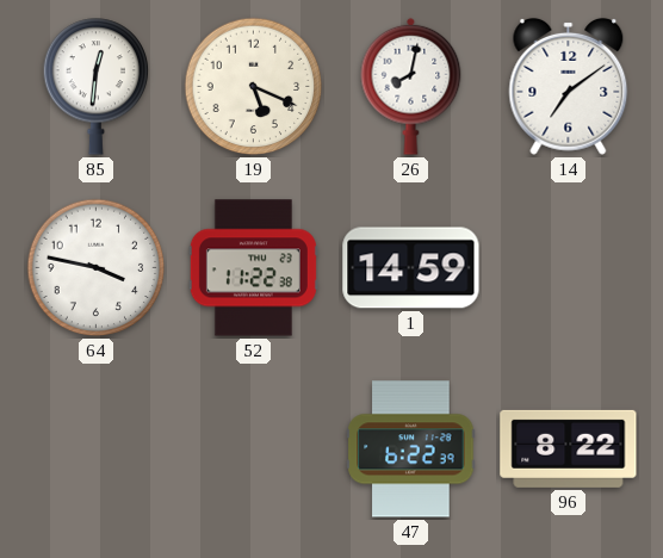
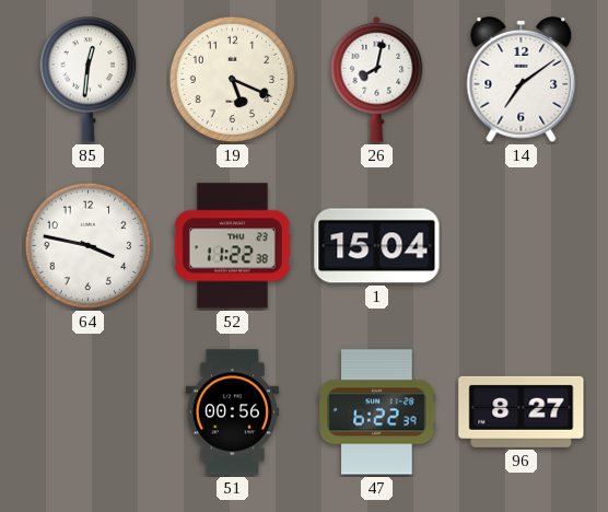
1: 14:59 -> 15:04 (377, 246)
51: none -> 00:56 (232, 412)
96: 8:22 -> 8:27 (522, 411)
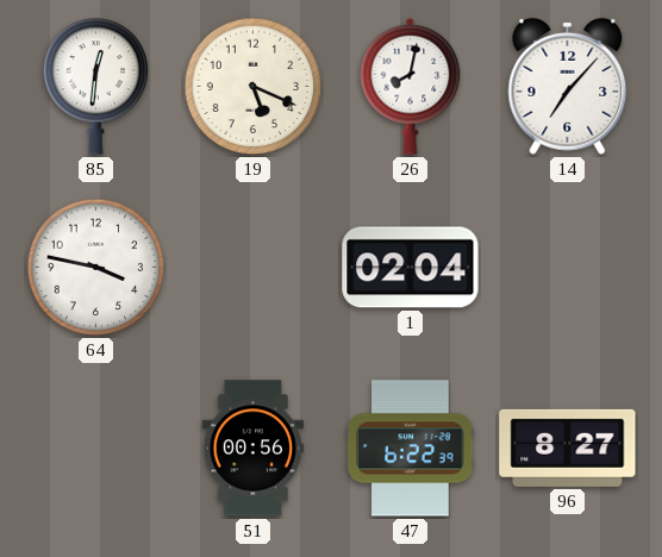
14: 7:09 -> 7:07 (568, 86)
52: 11:22 -> none (232, 246)
1: 15:04 -> 02:04 (411, 268)
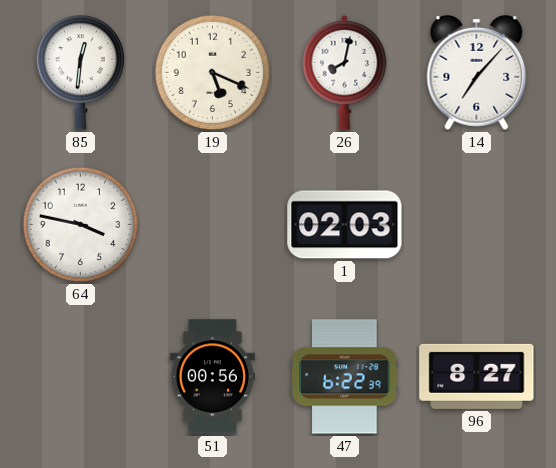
1: 02:04 -> 02:03 (345, 225)
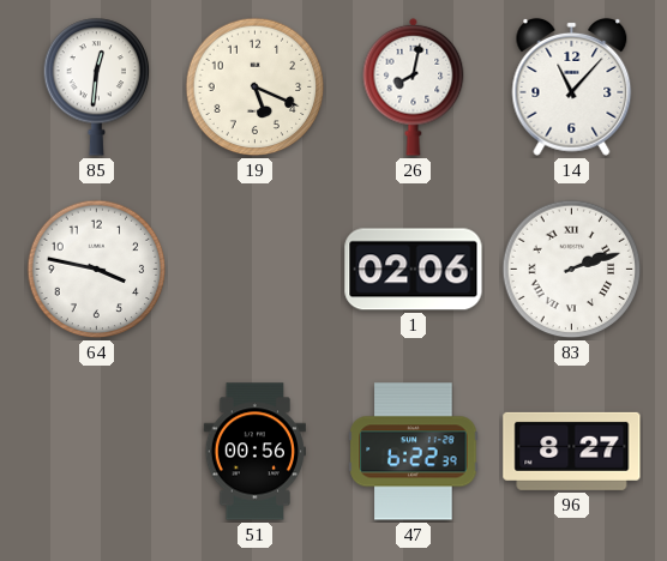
14: 7:07 -> 11:07 (572, 86)
1: 02:03 -> 02:06 (414, 270)
83: none -> 2:12 (572, 270)
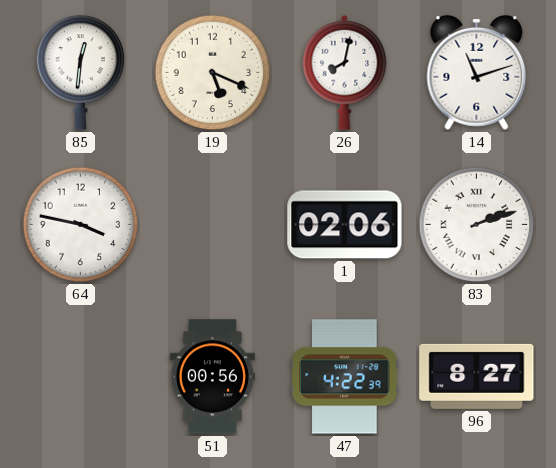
14: 11:07 -> 11:12 (477, 72)
47: 6:22 -> 4:22 (345, 377)
